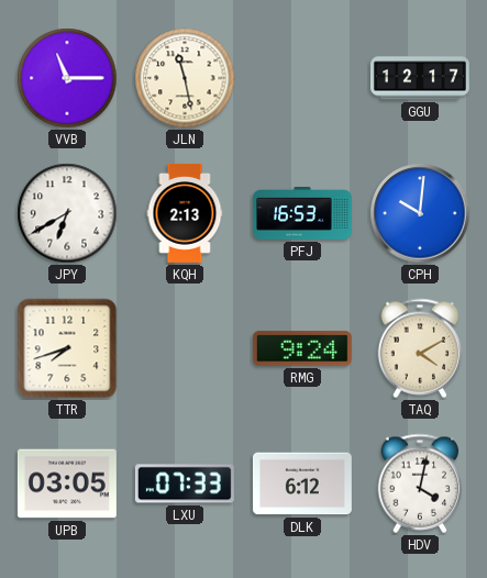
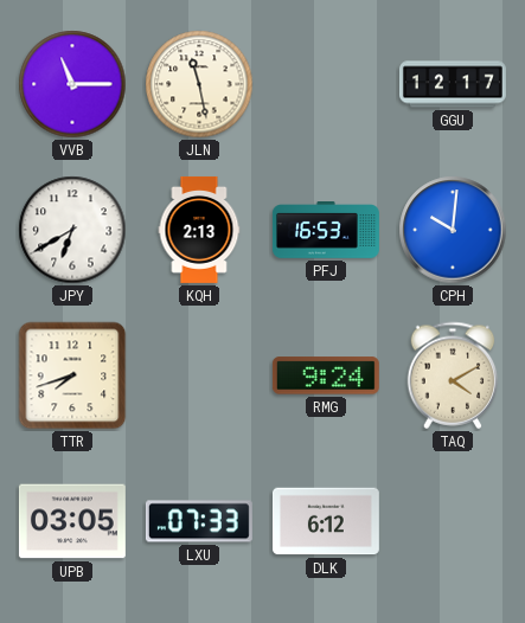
HDV: 4:02 -> none (420, 483)
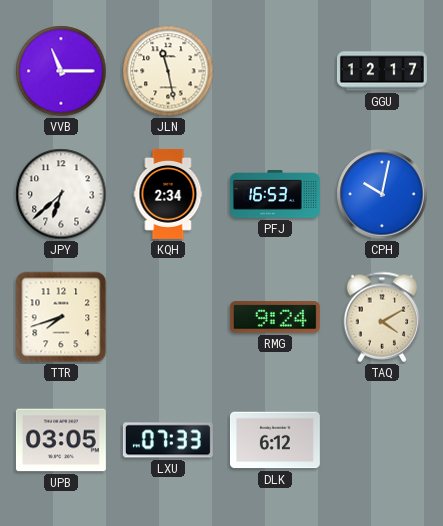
JPY: 6:40 -> 6:38 (61, 194)
KQH: 2:13 -> 2:34 (168, 194)
CPH: 10:01 -> 10:02 (382, 194)
